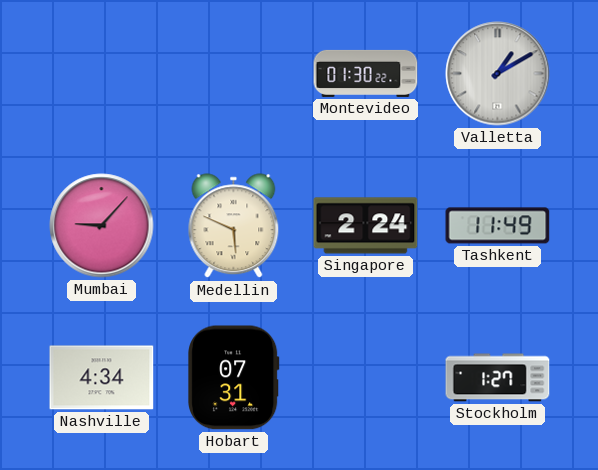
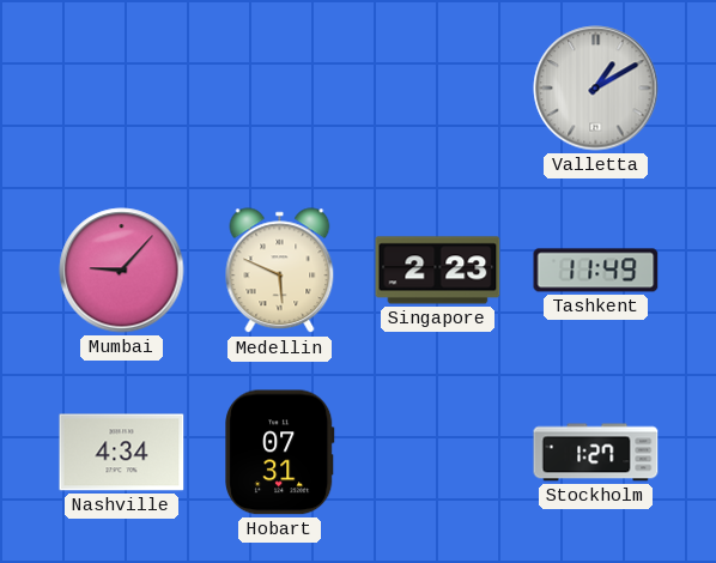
Montevideo: 01:30 -> none (366, 73)
Singapore: 2:24 -> 2:23 (438, 271)
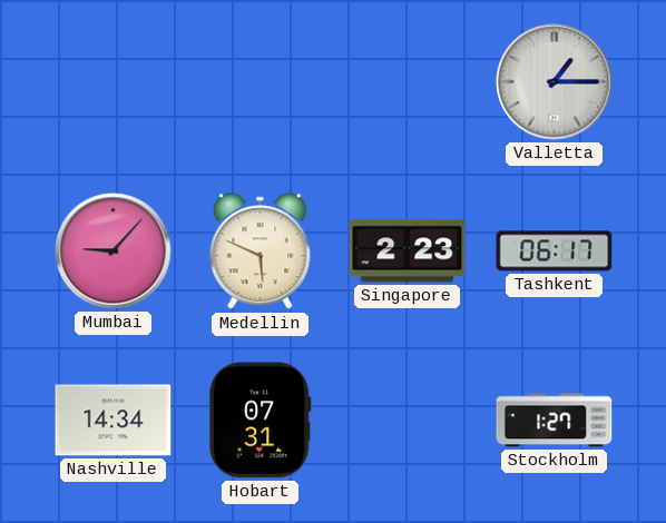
Valletta: 1:10 -> 1:15 (555, 82)
Tashkent: 11:49 -> 06:17 (555, 251)
Nashville: 4:34 -> 14:34 (114, 421)
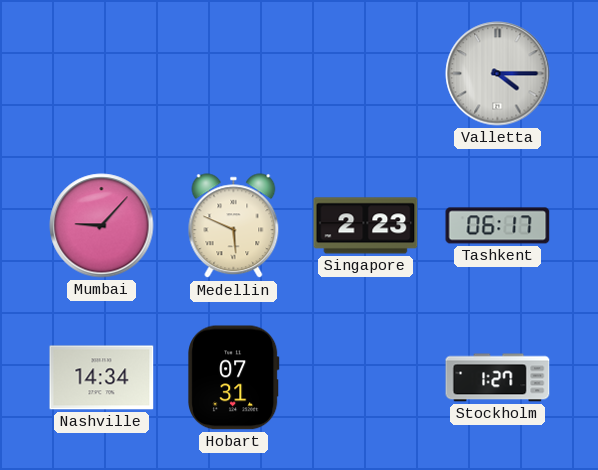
Valletta: 1:15 -> 4:15 (498, 74)
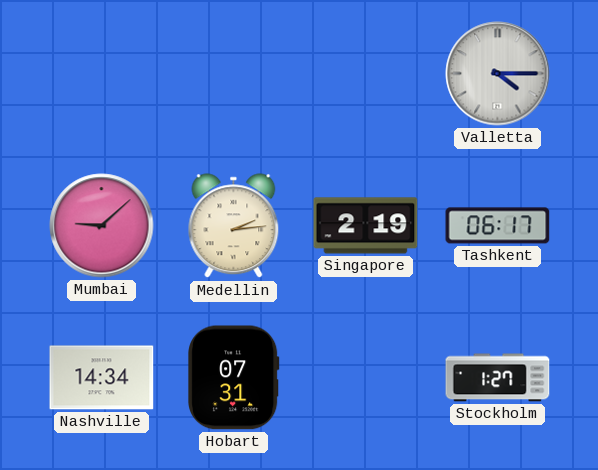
Mumbai: 9:07 -> 9:08 (102, 226)
Medellin: 5:49 -> 2:14 (234, 226)
Singapore: 2:23 -> 2:19 (366, 226)
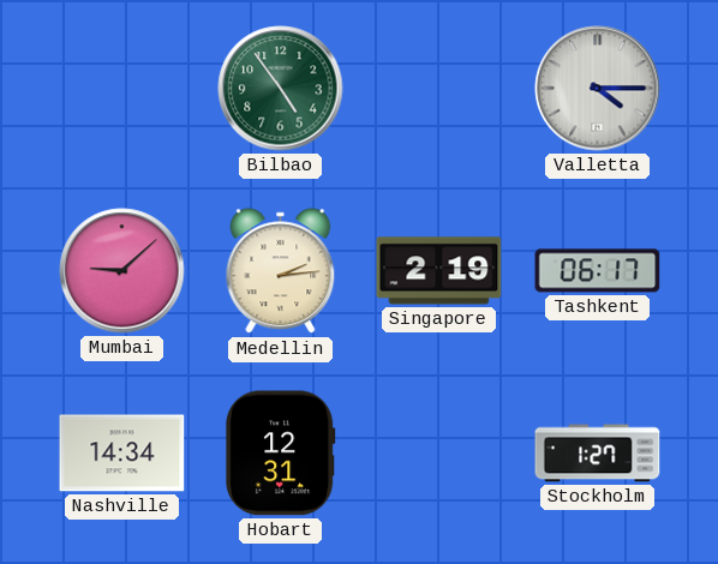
Bilbao: none -> 4:54 (281, 89)
Hobart: 07:31 -> 12:31 (281, 454)
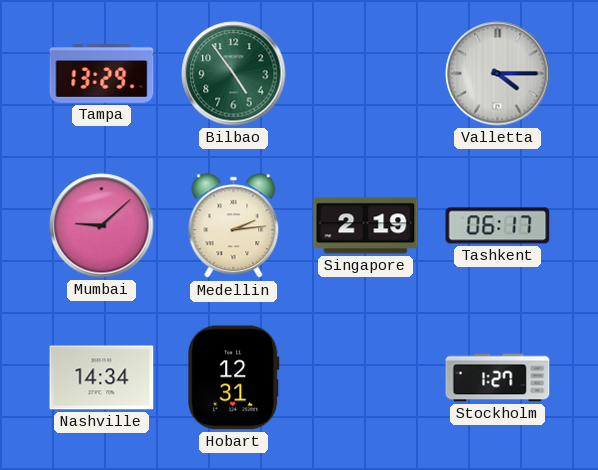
Tampa: none -> 13:29 (102, 74)
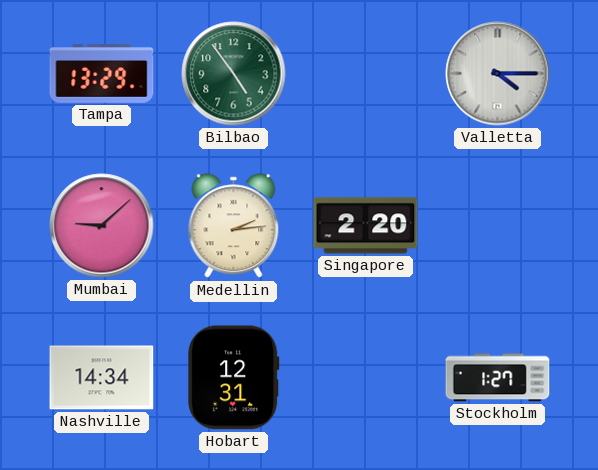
Singapore: 2:19 -> 2:20 (366, 226)
Tashkent: 06:17 -> none (498, 226)
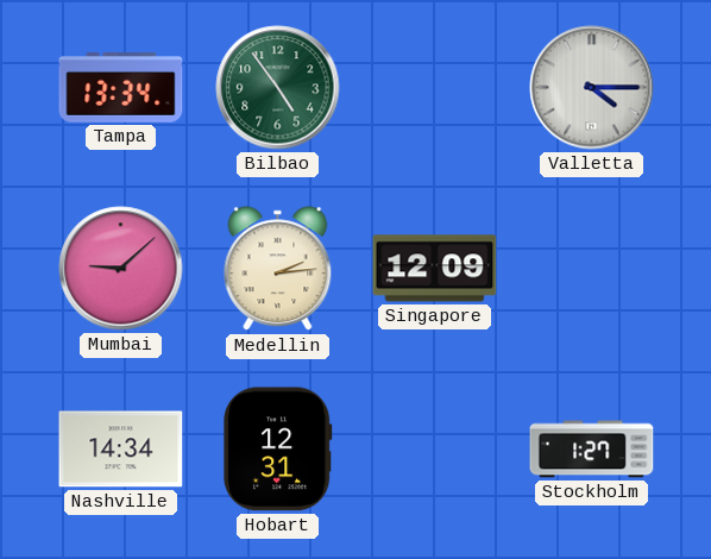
Tampa: 13:29 -> 13:34 (121, 88)
Singapore: 2:20 -> 12:09 (435, 269)
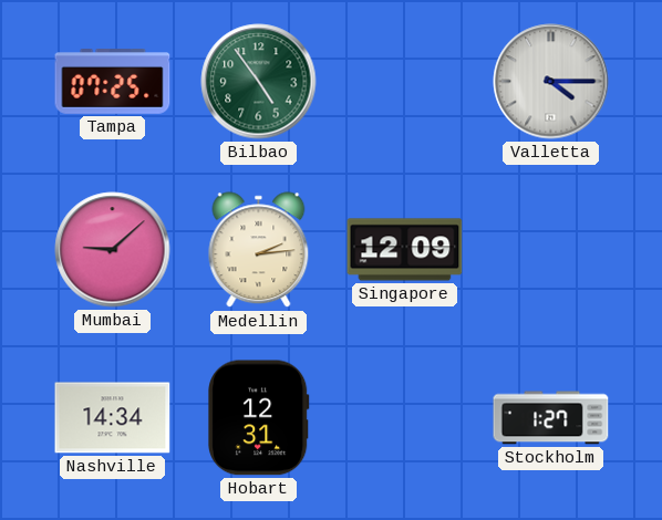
Tampa: 13:34 -> 07:25 (113, 82)
